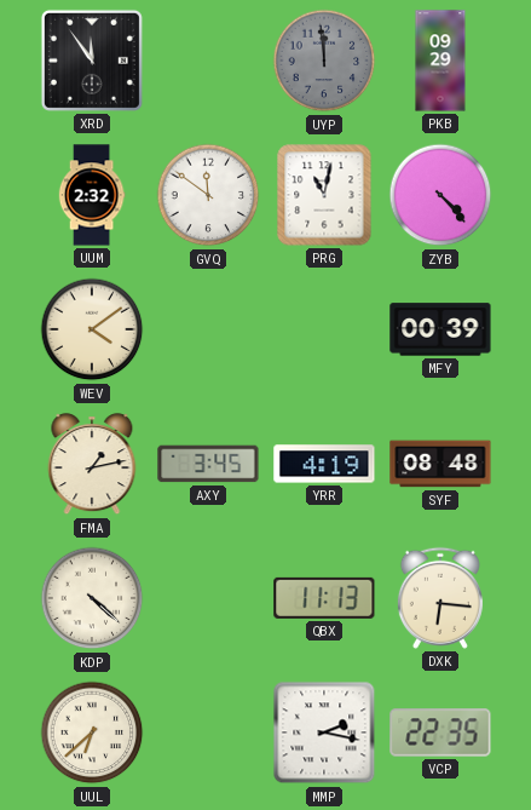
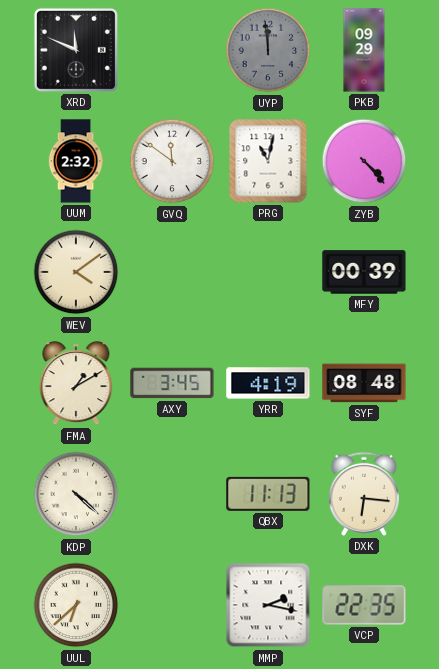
XRD: 11:54 -> 11:49 (76, 50)
FMA: 1:13 -> 1:10 (76, 384)
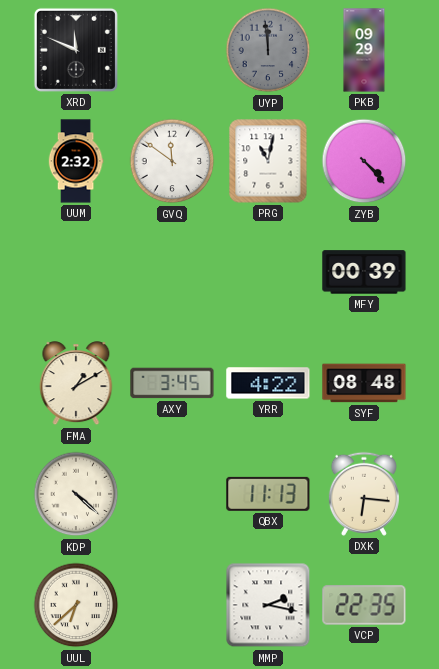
WEV: 4:09 -> none (76, 272)
YRR: 4:19 -> 4:22 (268, 383)
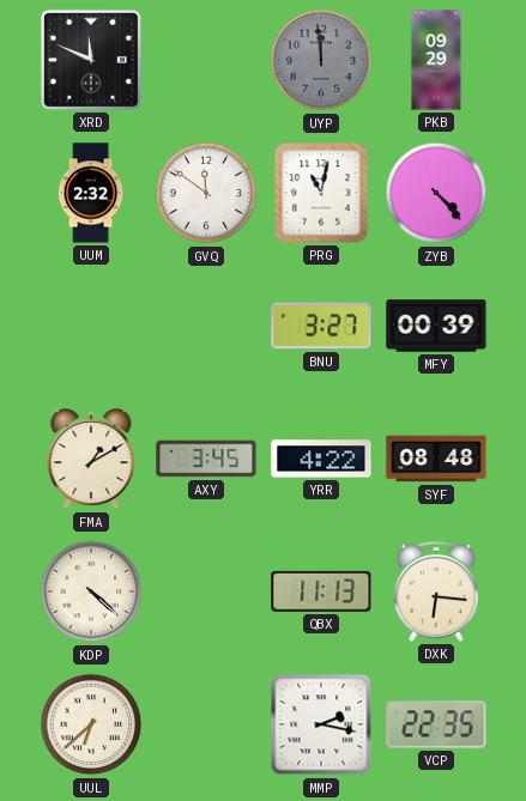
BNU: none -> 3:27 (321, 326)
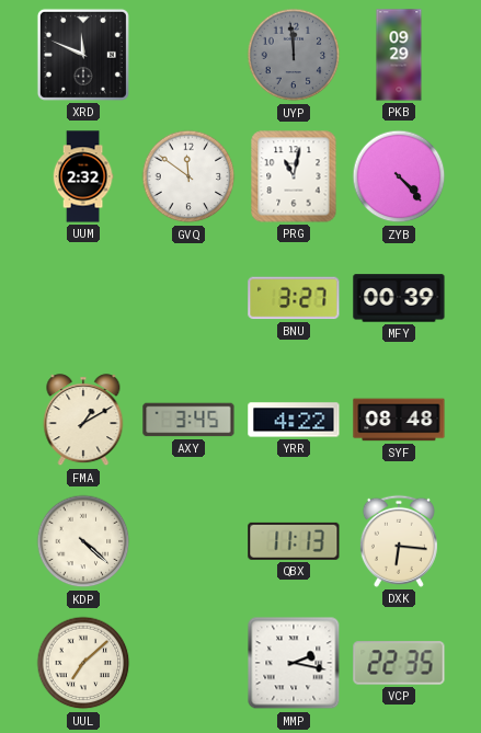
UUL: 6:38 -> 7:08 (83, 663)
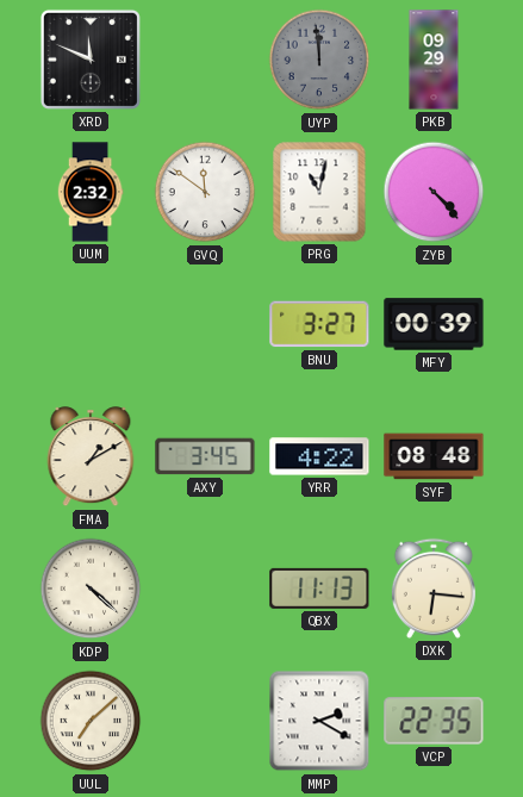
MMP: 2:17 -> 2:20 (319, 721)
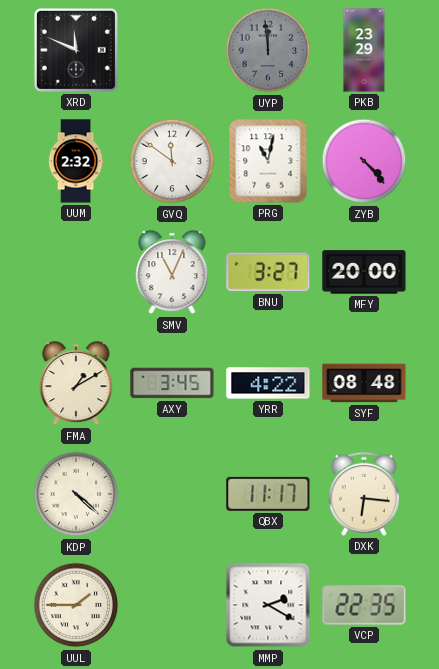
PKB: 09:29 -> 23:29 (364, 50)
SMV: none -> 11:04 (172, 273)
MFY: 00:39 -> 20:00 (364, 272)
QBX: 11:13 -> 11:17 (268, 494)
UUL: 7:08 -> 1:45 (76, 605)
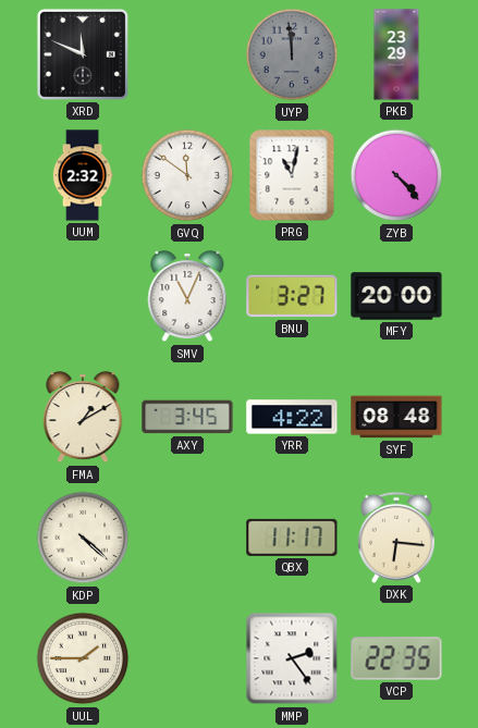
MMP: 2:20 -> 2:24 (292, 658)
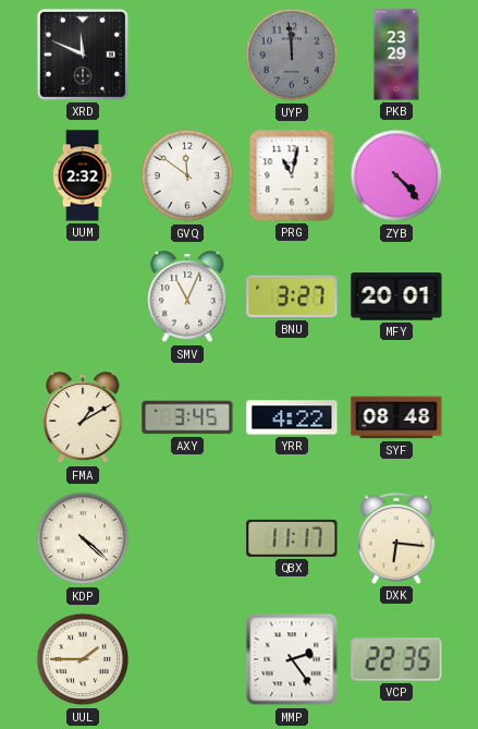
MFY: 20:00 -> 20:01 (396, 296)
